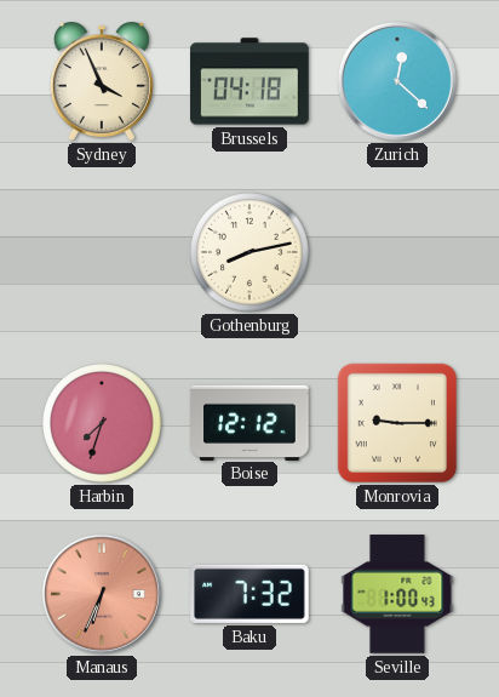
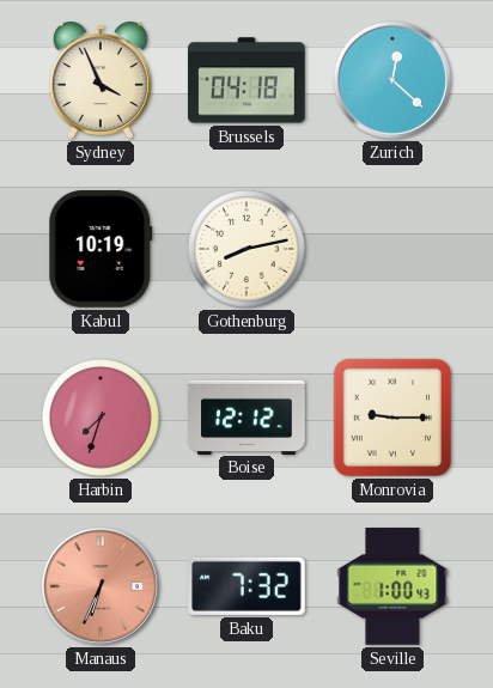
Kabul: none -> 10:19 (101, 249)
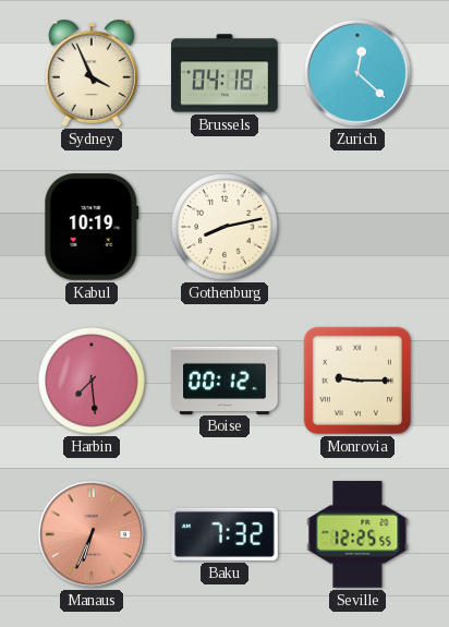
Harbin: 7:33 -> 7:29 (93, 382)
Boise: 12:12 -> 00:12 (225, 379)
Seville: 1:00 -> 12:25 (357, 534)
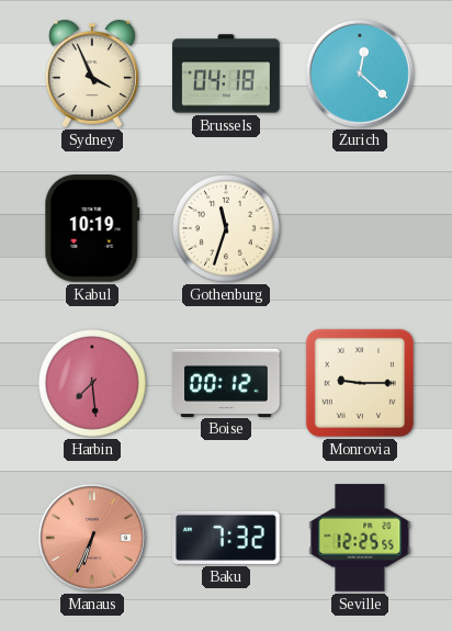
Gothenburg: 8:13 -> 11:33 (227, 229)
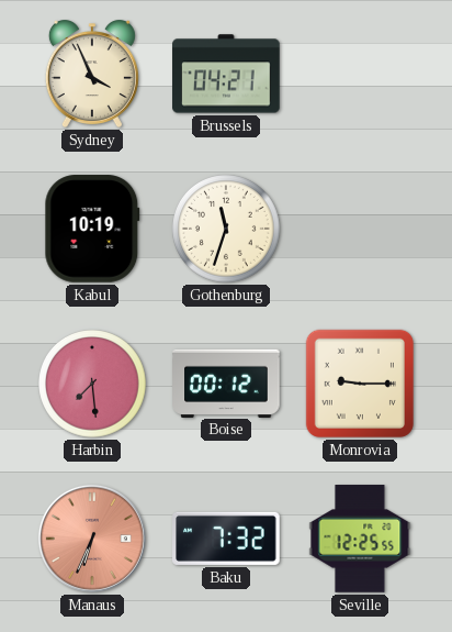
Brussels: 04:18 -> 04:21 (226, 74)
Zurich: 12:22 -> none (360, 74)
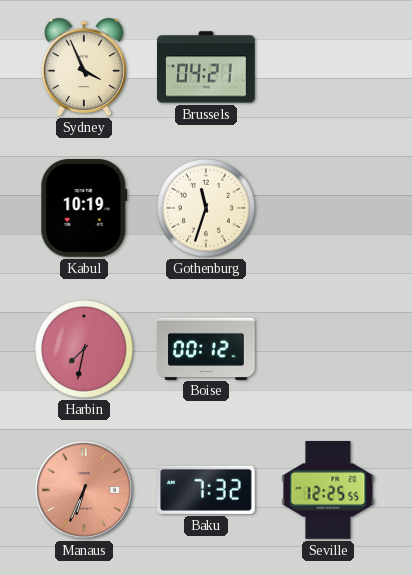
Harbin: 7:29 -> 7:32 (85, 350)
Monrovia: 9:15 -> none (360, 384)
